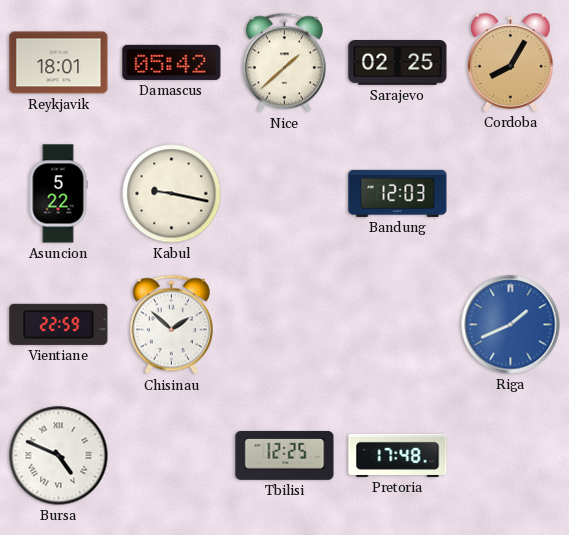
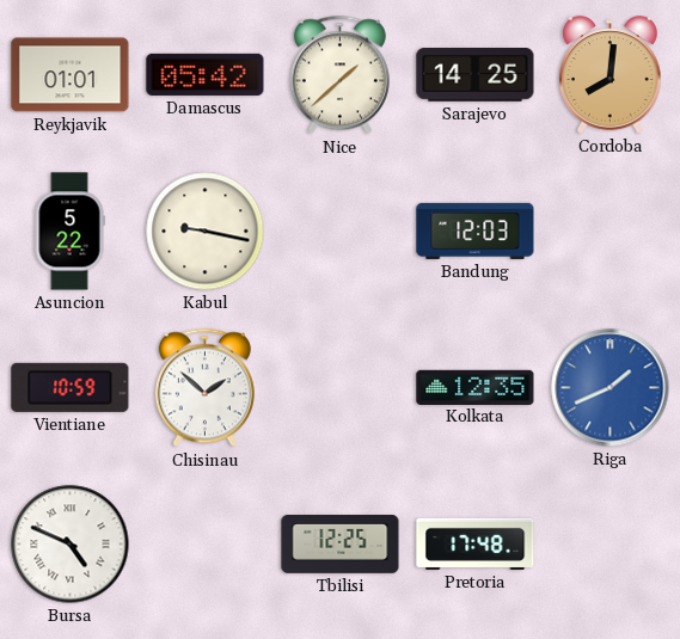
Reykjavik: 18:01 -> 01:01 (71, 75)
Sarajevo: 02:25 -> 14:25 (476, 75)
Cordoba: 8:05 -> 8:01 (611, 75)
Vientiane: 22:59 -> 10:59 (71, 387)
Kolkata: none -> 12:35 (476, 387)
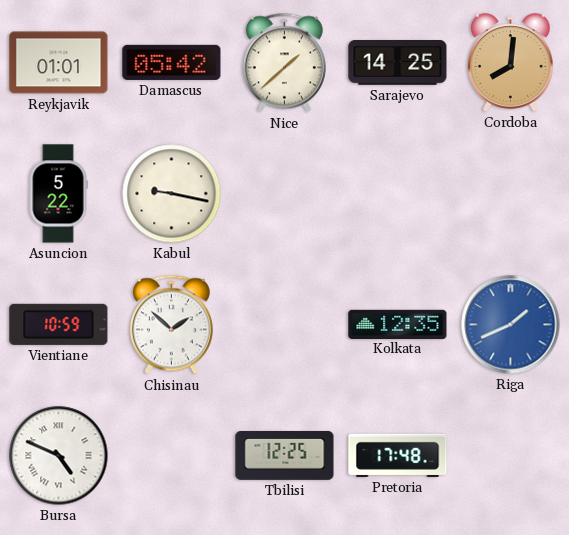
Bandung: 12:03 -> none (476, 231)
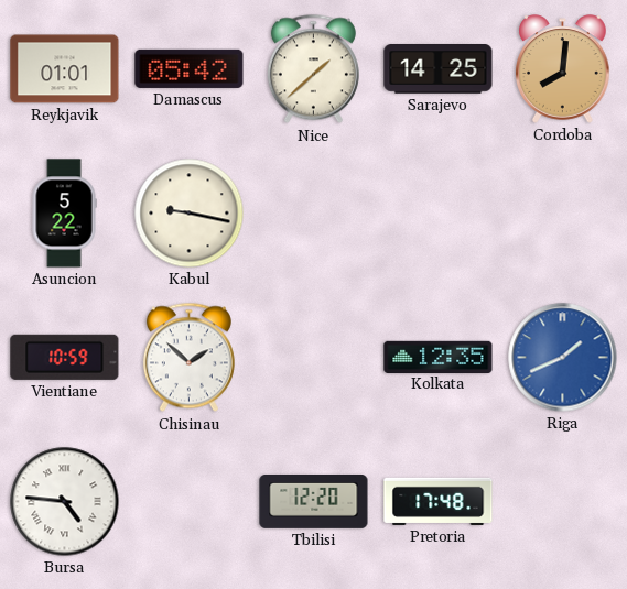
Bursa: 4:49 -> 4:46 (65, 502)
Tbilisi: 12:25 -> 12:20 (314, 502)
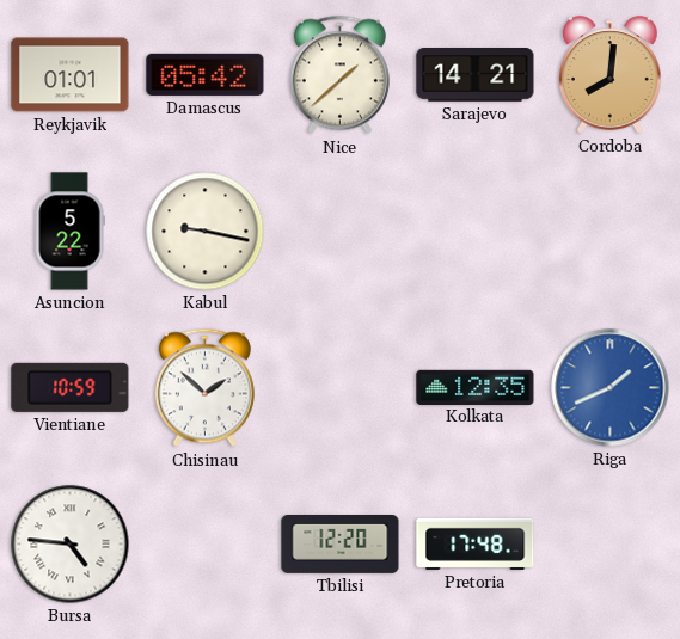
Sarajevo: 14:25 -> 14:21 (476, 75)
